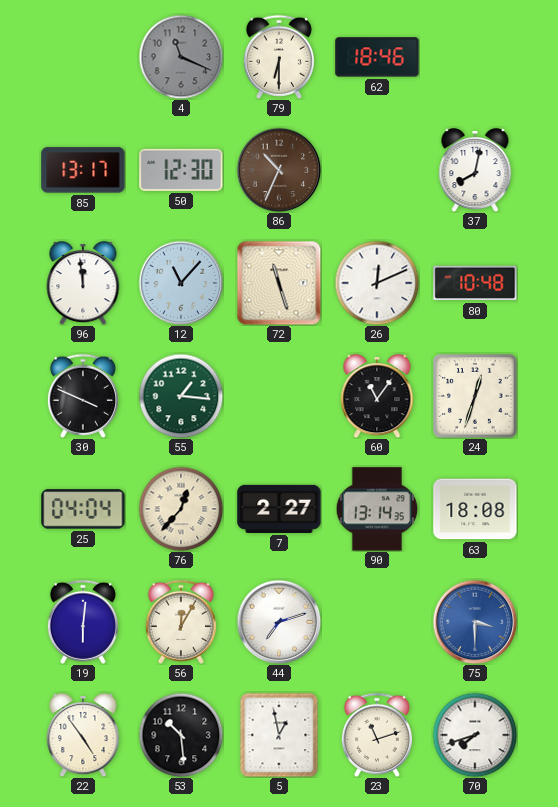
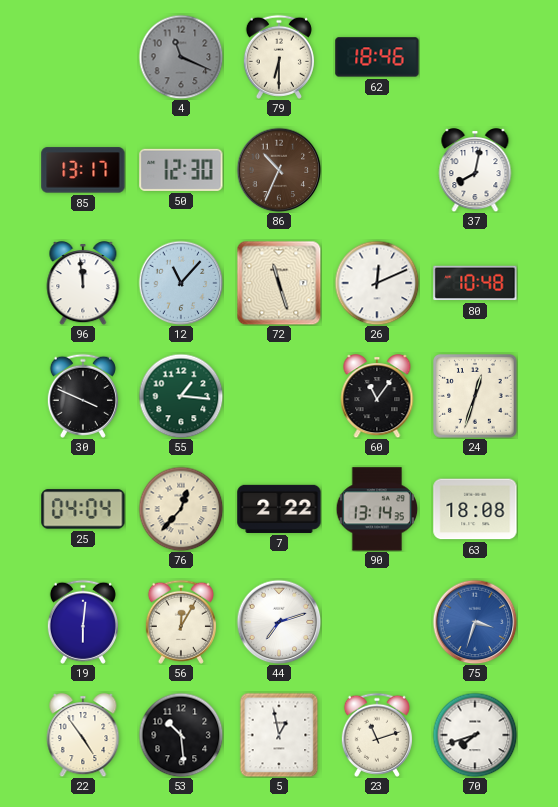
7: 2:27 -> 2:22 (279, 509)
75: 3:30 -> 3:33 (475, 622)
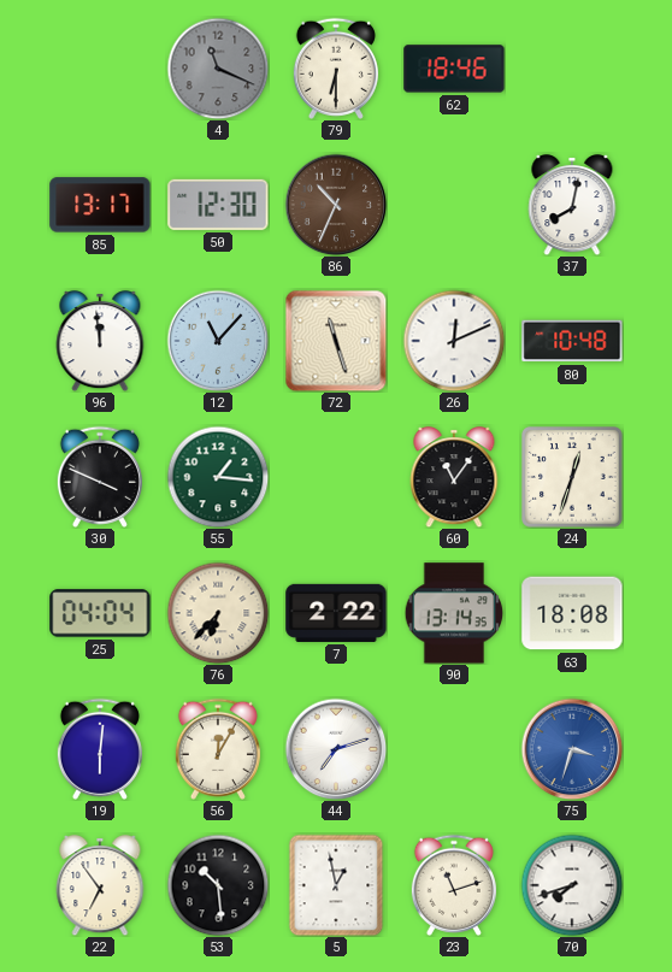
76: 12:37 -> 6:37 (218, 613)
22: 4:54 -> 6:54 (100, 885)
